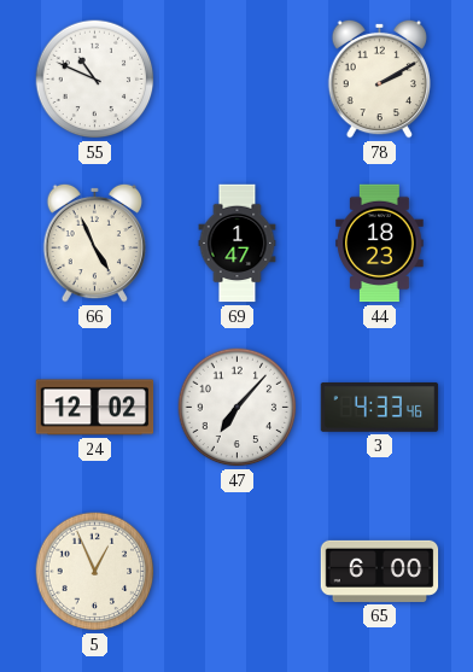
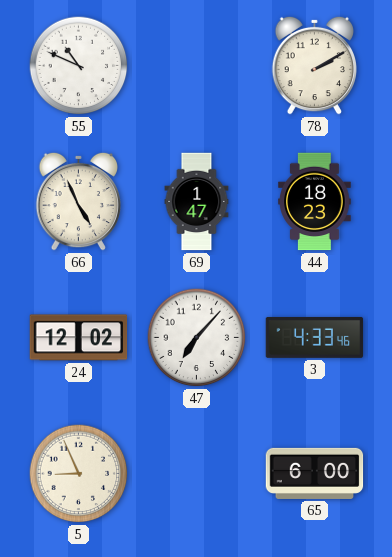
5: 12:56 -> 8:56 (79, 474)
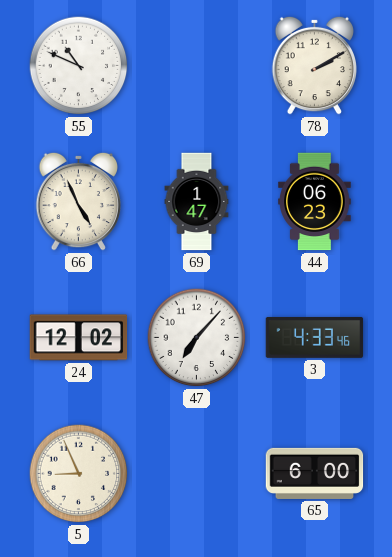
44: 18:23 -> 06:23 (315, 202)
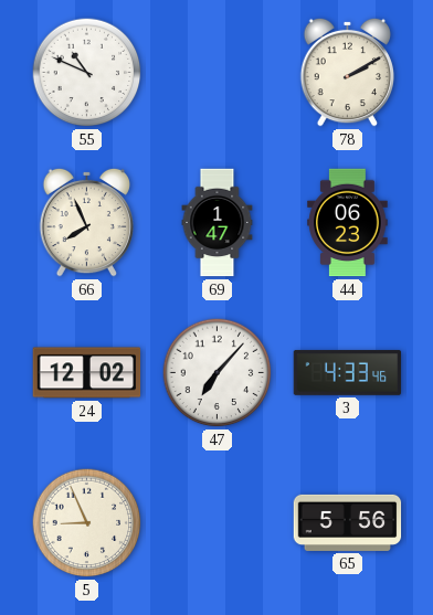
66: 4:56 -> 7:56 (86, 222)
65: 6:00 -> 5:56 (348, 522)
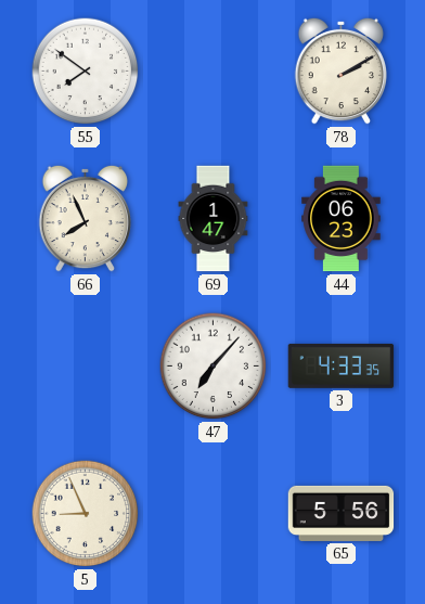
55: 10:49 -> 7:51 (86, 72)
24: 12:02 -> none (87, 373)
3: 4:33:46 -> 4:33:35 (342, 365)
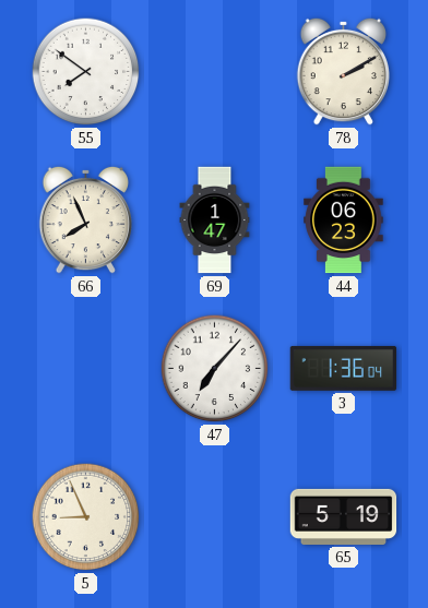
3: 4:33 -> 1:36 (344, 368)
65: 5:56 -> 5:19 (344, 516)
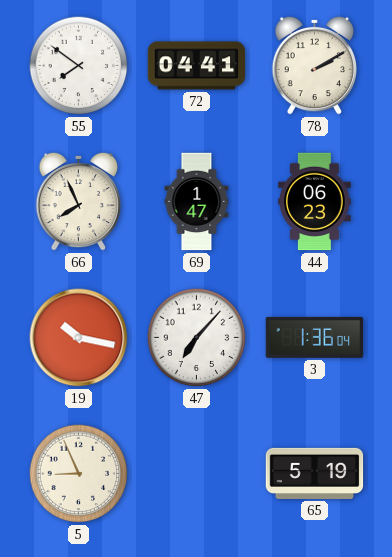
72: none -> 04:41 (197, 66)
19: none -> 10:17 (79, 338)
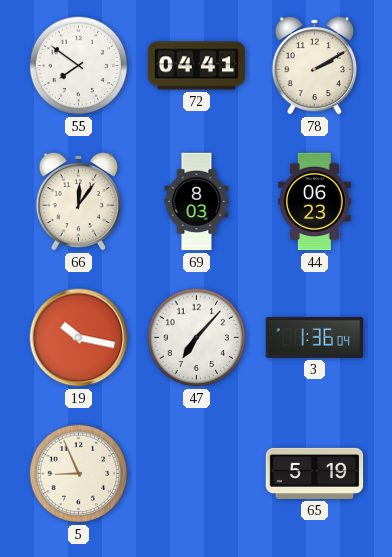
66: 7:56 -> 12:06 (78, 201)
69: 1:47 -> 8:03 (197, 202)
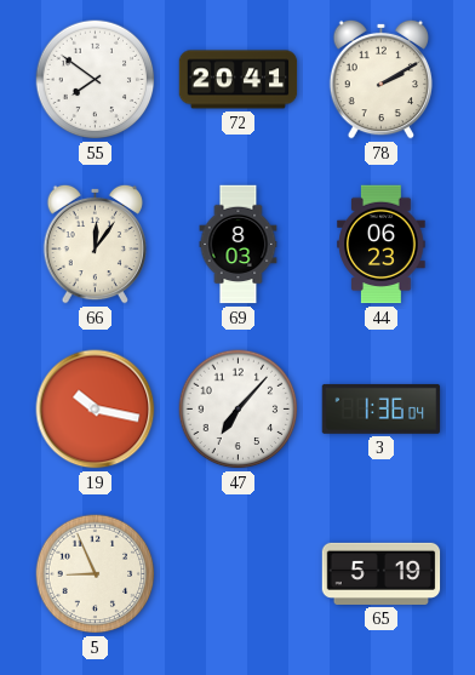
72: 04:41 -> 20:41 (239, 80)
